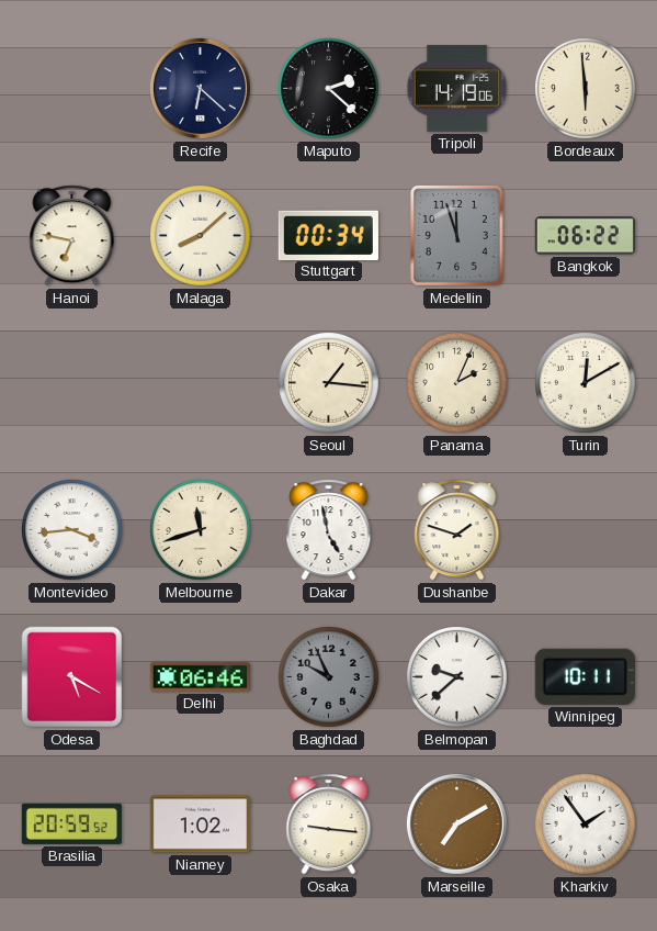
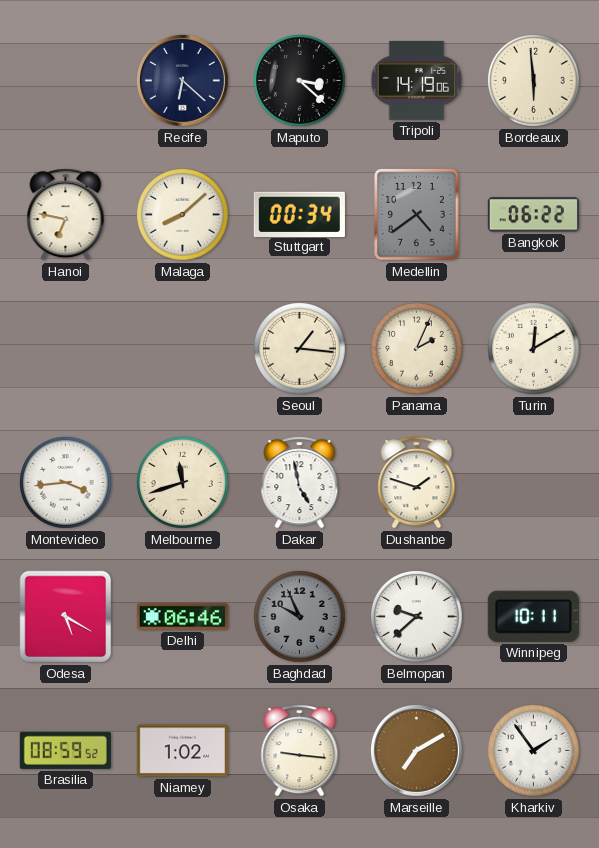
Maputo: 2:22 -> 3:22 (300, 81)
Medellin: 11:57 -> 4:39 (417, 215)
Brasilia: 20:59 -> 08:59 (65, 750)
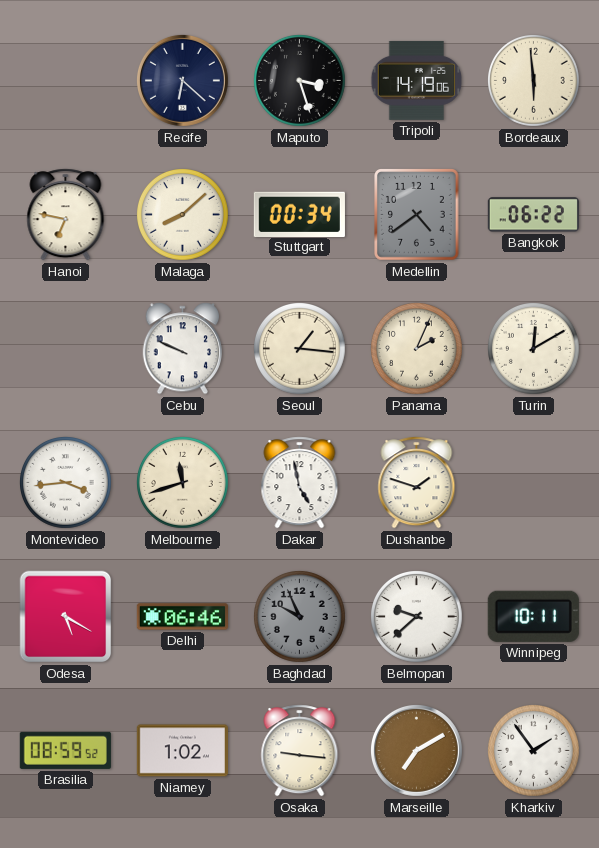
Maputo: 3:22 -> 3:27 (300, 81)
Cebu: none -> 9:49 (182, 349)
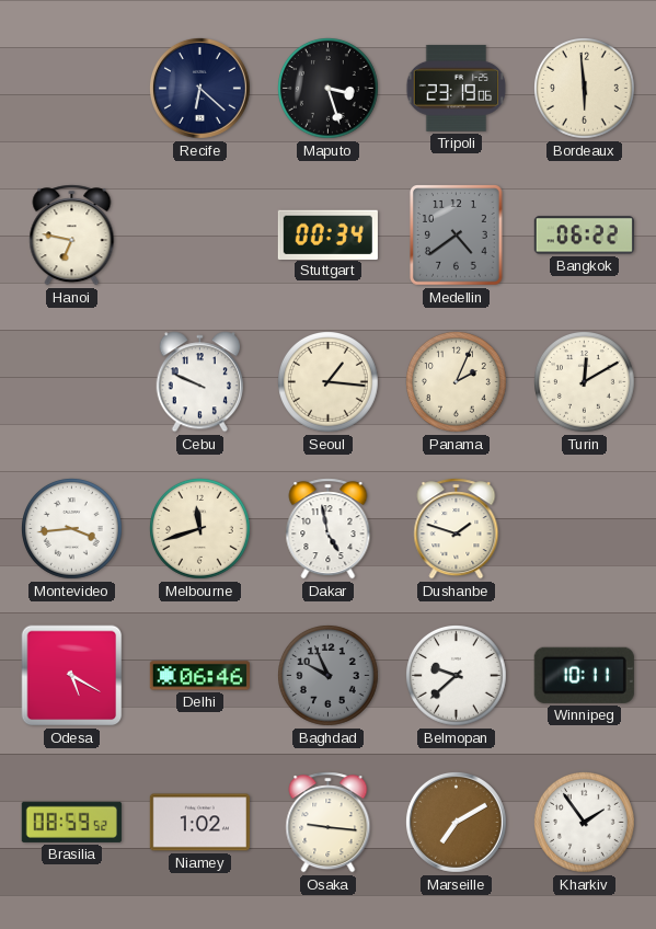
Tripoli: 14:19 -> 23:19 (457, 88)
Malaga: 8:08 -> none (183, 215)
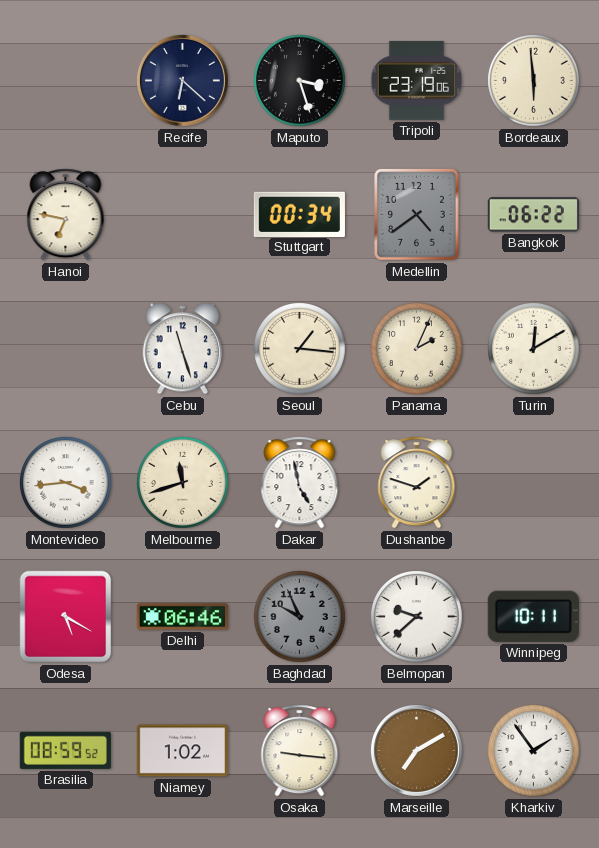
Cebu: 9:49 -> 11:27 (182, 349)
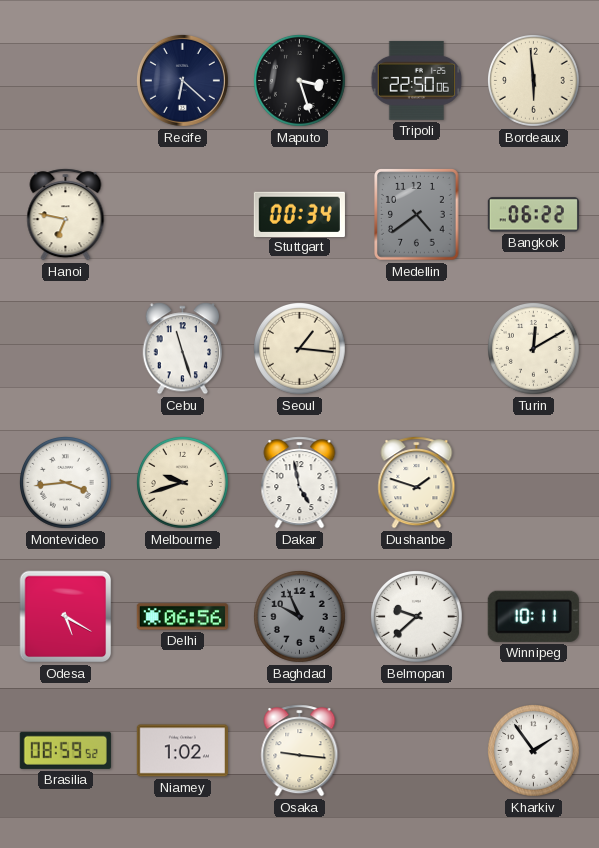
Tripoli: 23:19 -> 22:50 (417, 80)
Panama: 2:04 -> none (417, 349)
Melbourne: 11:42 -> 9:42 (183, 483)
Delhi: 06:46 -> 06:56 (182, 617)
Marseille: 7:10 -> none (416, 750)
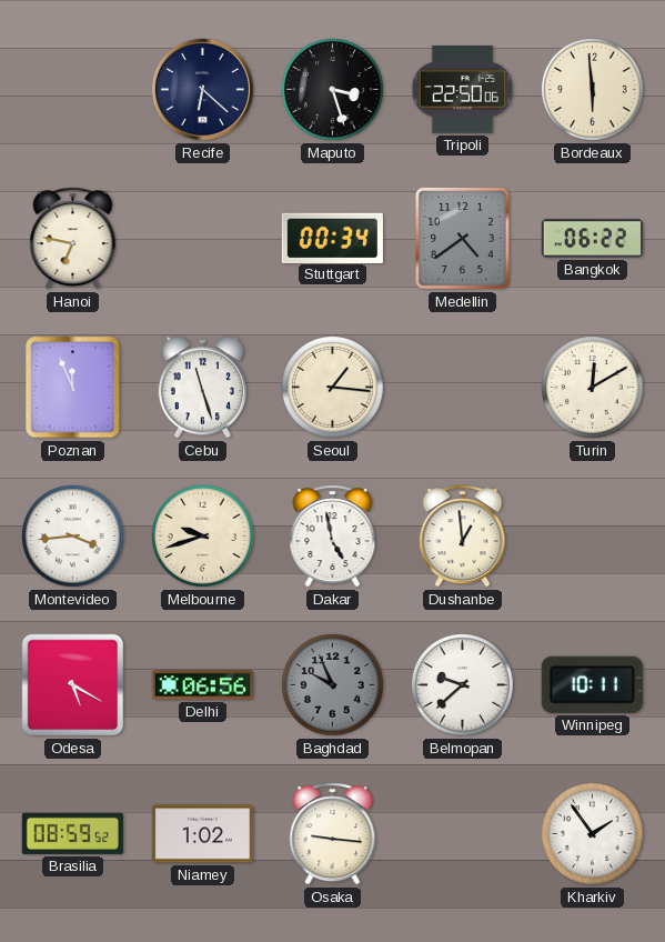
Poznan: none -> 11:56 (73, 388)
Dushanbe: 1:48 -> 12:59 (463, 537)
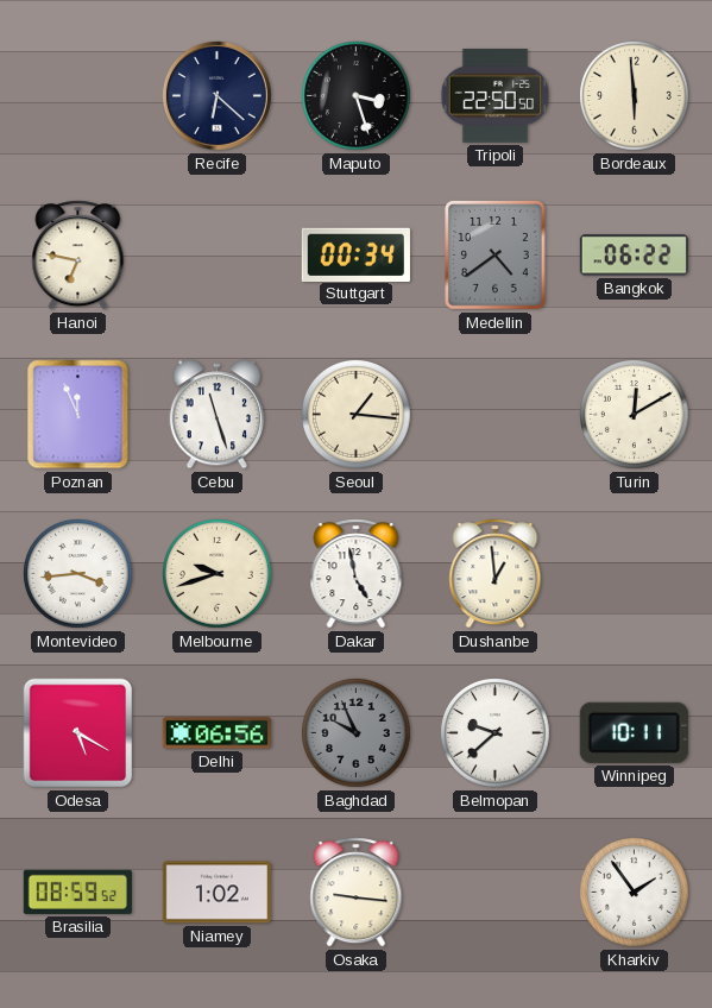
Tripoli: 22:50:06 -> 22:50:50 (496, 95)
